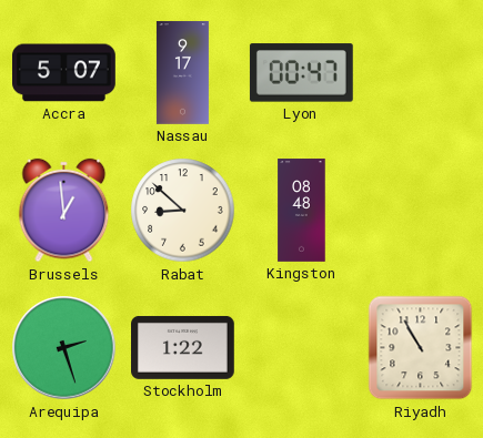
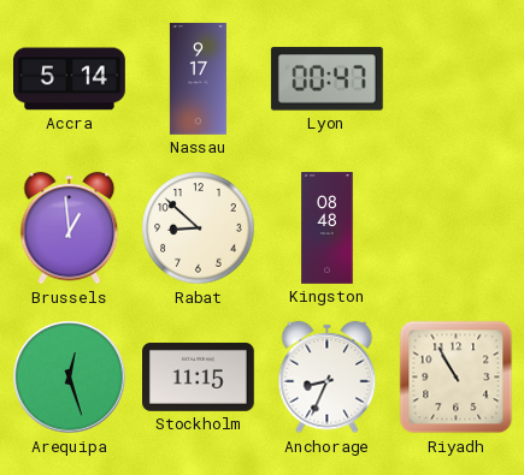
Accra: 5:07 -> 5:14 (70, 79)
Arequipa: 2:27 -> 12:27 (70, 378)
Stockholm: 1:22 -> 11:15 (199, 376)
Anchorage: none -> 8:34 (328, 378)
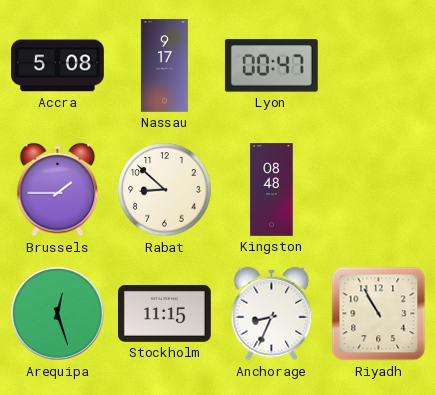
Accra: 5:14 -> 5:08 (58, 66)
Brussels: 12:59 -> 1:45 (58, 190)
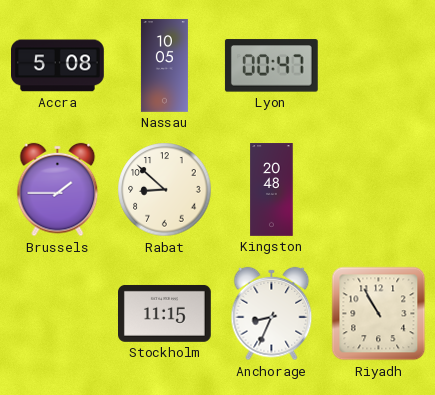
Nassau: 9:17 -> 10:05 (164, 66)
Kingston: 08:48 -> 20:48 (272, 190)
Arequipa: 12:27 -> none (58, 314)
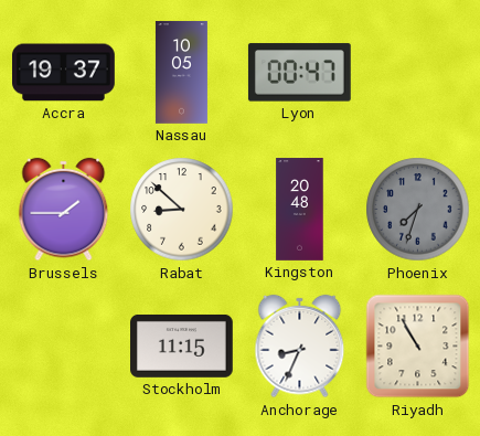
Accra: 5:08 -> 19:37 (64, 73)
Phoenix: none -> 7:33 (418, 210)
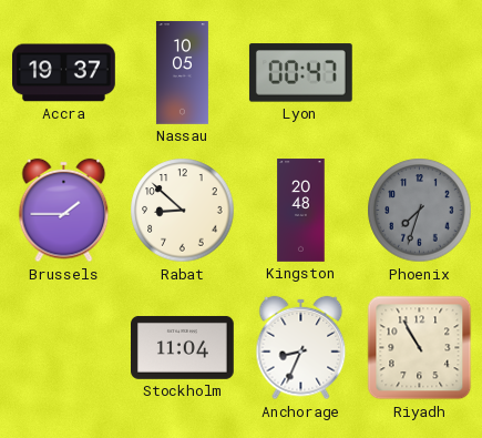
Stockholm: 11:15 -> 11:04 (183, 347)
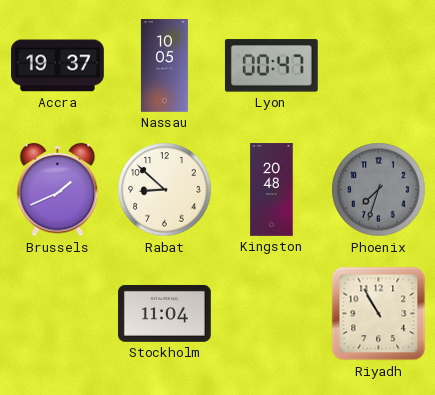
Brussels: 1:45 -> 1:41 (58, 190)
Anchorage: 8:34 -> none (301, 348)
